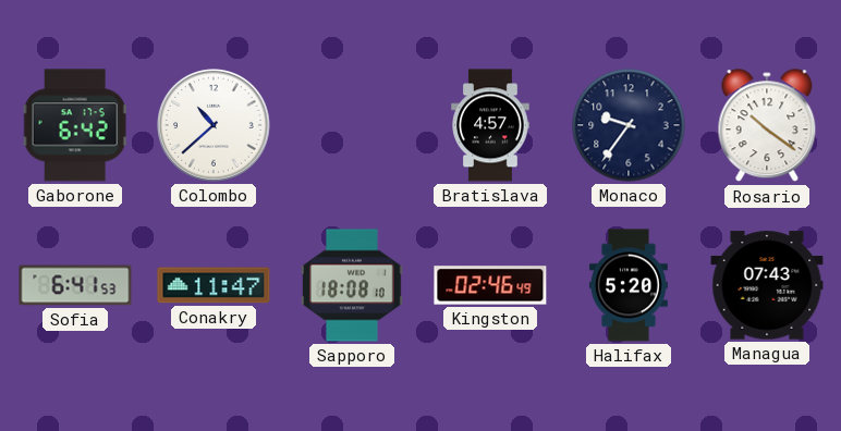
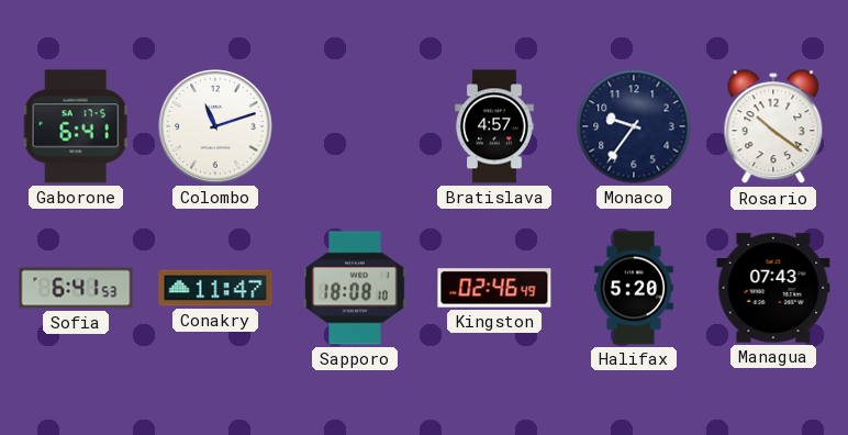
Gaborone: 6:42 -> 6:41 (76, 126)
Colombo: 10:38 -> 11:12 (215, 126)
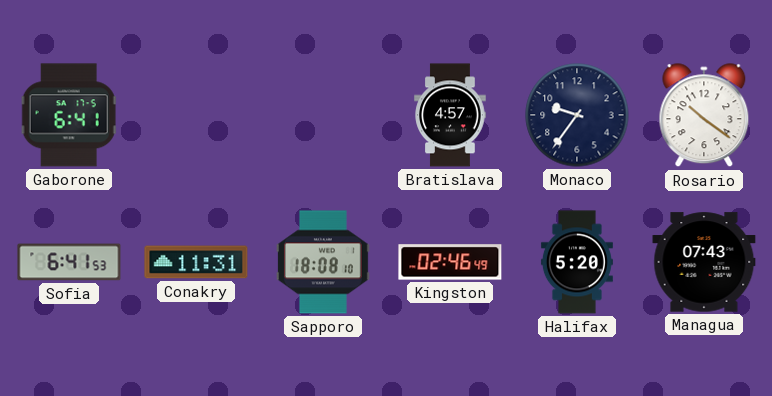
Colombo: 11:12 -> none (215, 126)
Conakry: 11:47 -> 11:31 (196, 262)
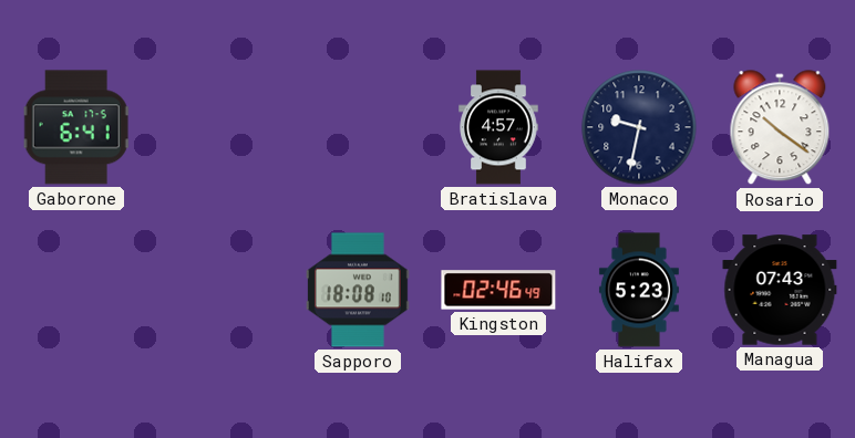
Monaco: 9:36 -> 9:32 (639, 127)
Sofia: 6:41 -> none (69, 262)
Conakry: 11:31 -> none (196, 262)
Halifax: 5:20 -> 5:23 (639, 290)
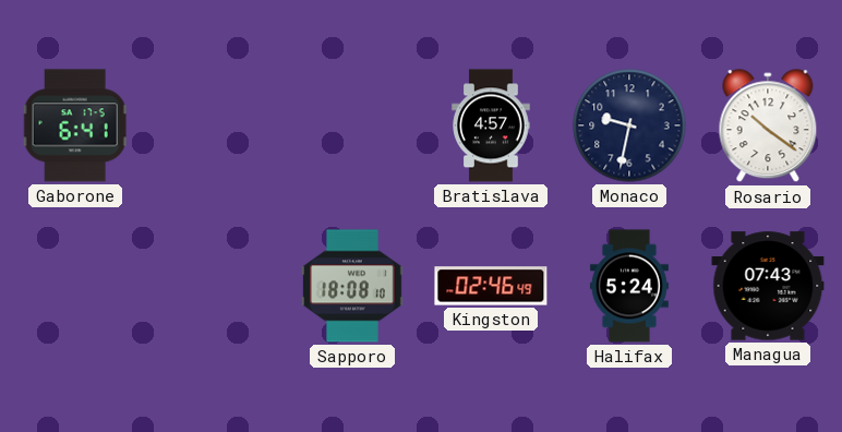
Halifax: 5:23 -> 5:24 (629, 286)
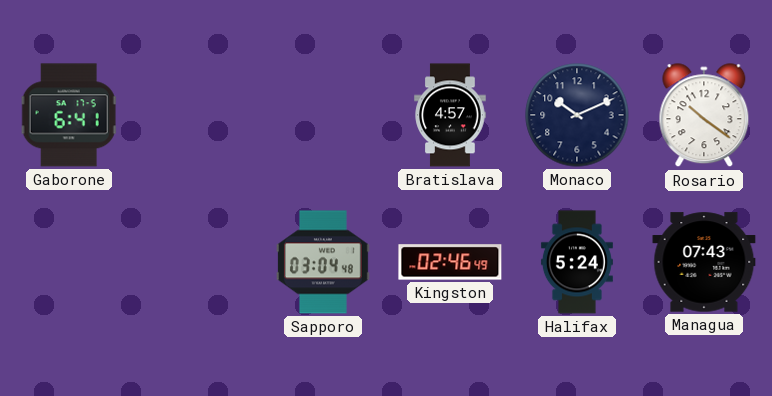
Monaco: 9:32 -> 10:11 (577, 115)
Sapporo: 18:08 -> 03:04 (324, 262)
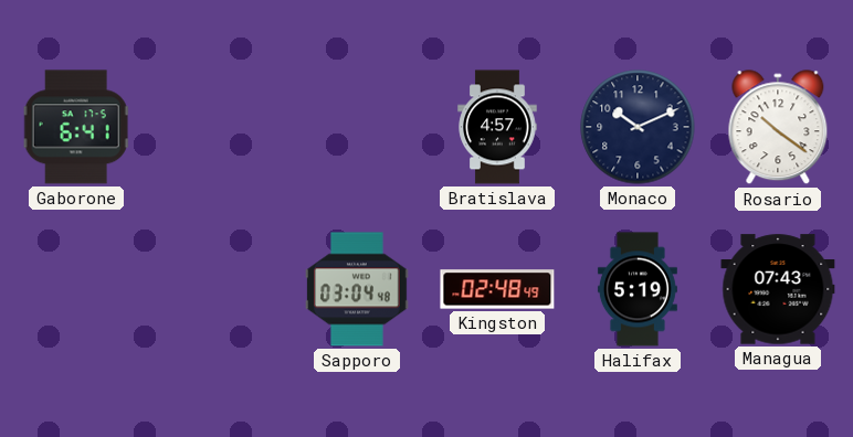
Kingston: 02:46 -> 02:48 (497, 289)
Halifax: 5:24 -> 5:19 (638, 289)
